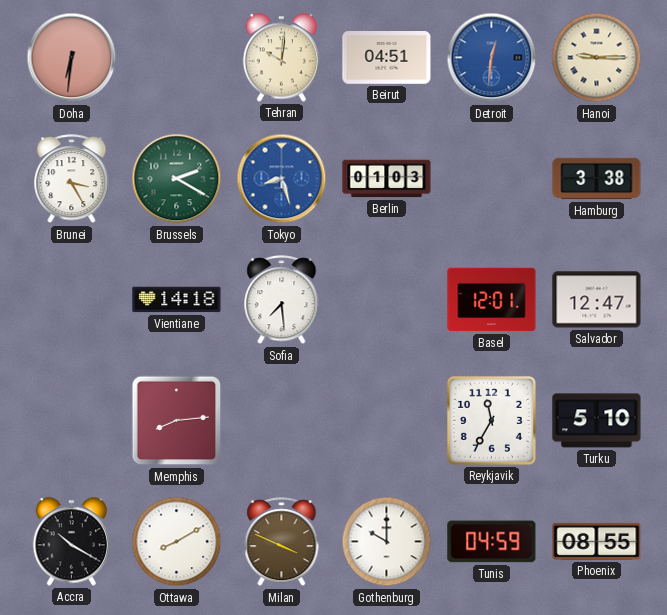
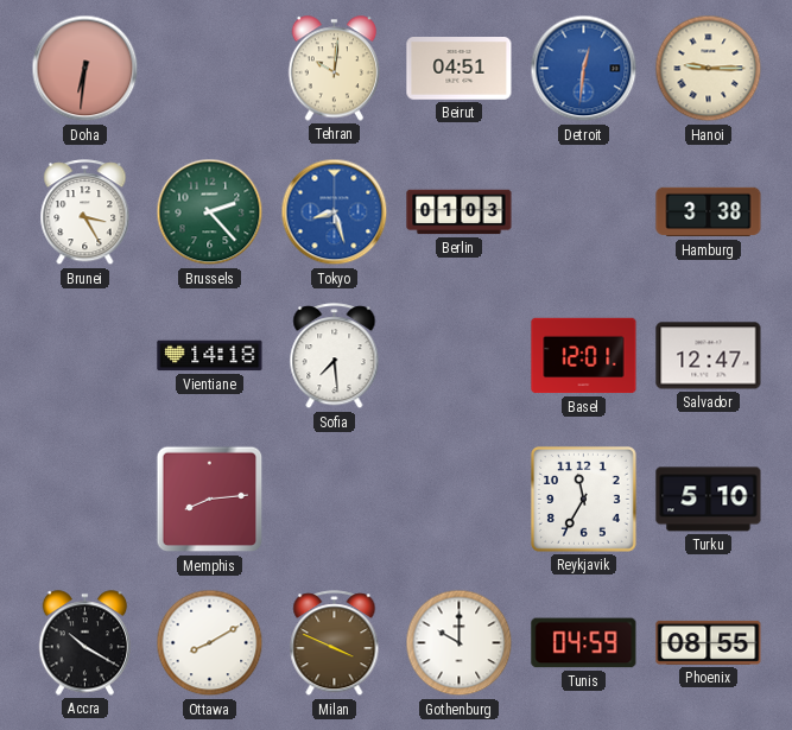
Brussels: 2:20 -> 2:23 (210, 212)
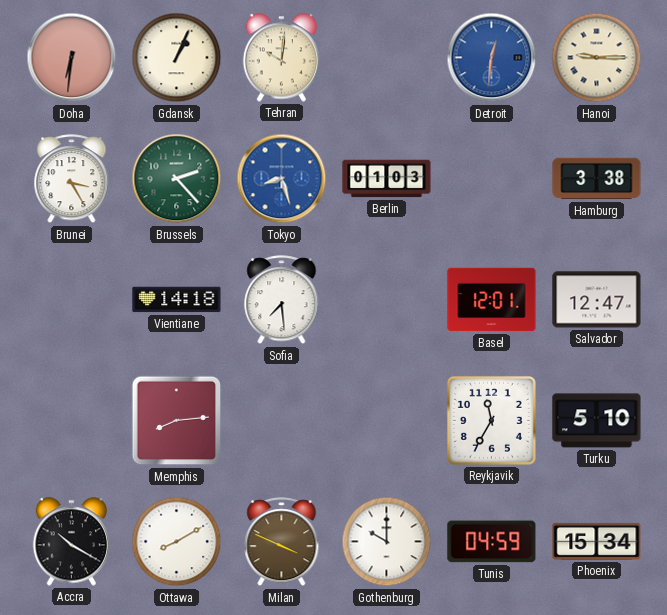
Gdansk: none -> 1:04 (177, 58)
Beirut: 04:51 -> none (460, 69)
Phoenix: 08:55 -> 15:34 (597, 541)
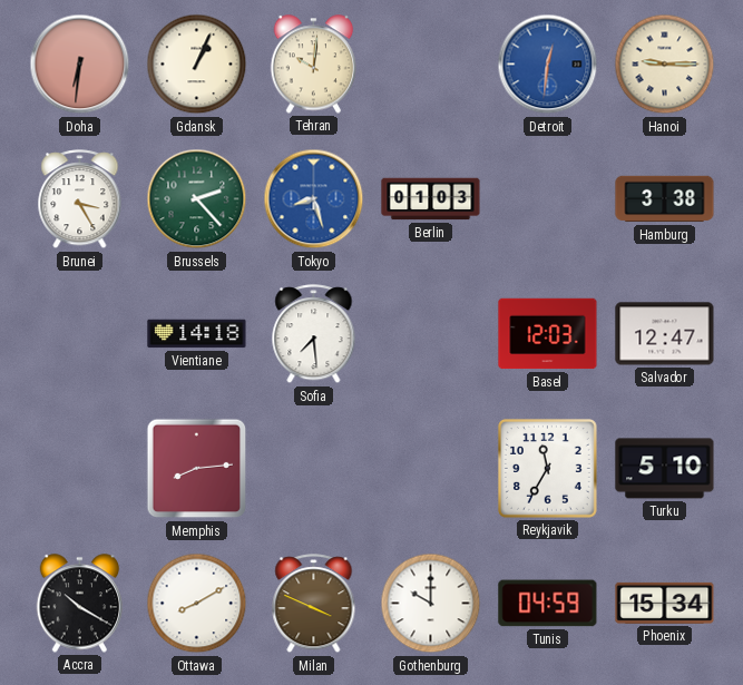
Basel: 12:01 -> 12:03 (548, 334)
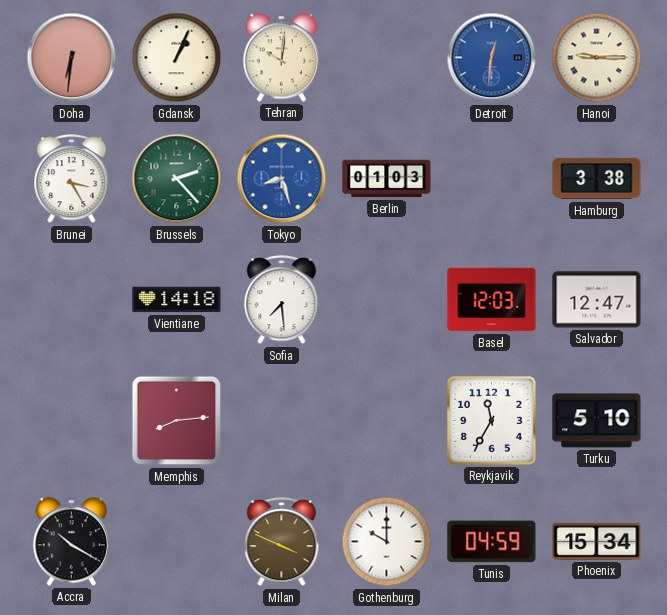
Ottawa: 8:10 -> none (197, 604)
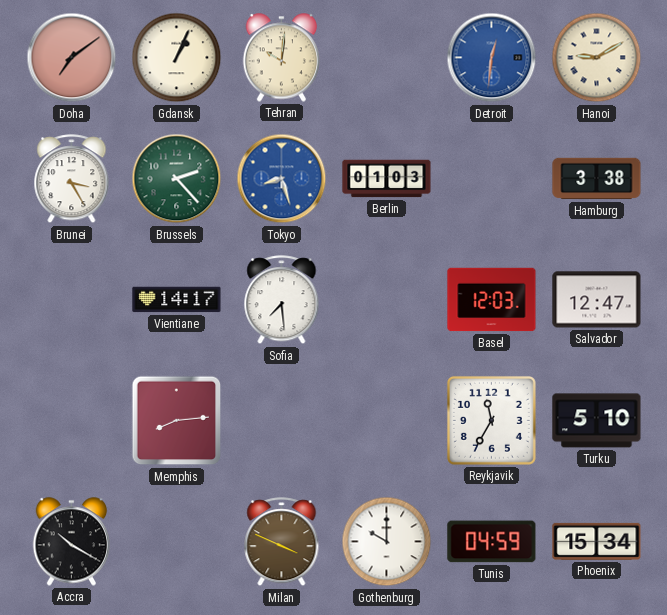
Doha: 6:31 -> 7:09 (72, 58)
Hanoi: 9:15 -> 9:10 (597, 58)
Vientiane: 14:18 -> 14:17 (177, 300)
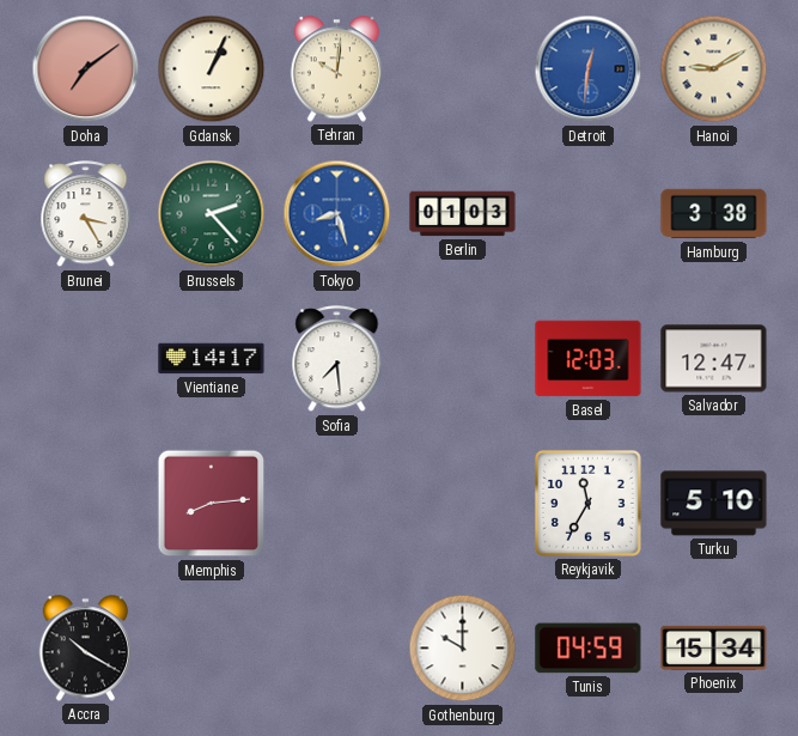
Milan: 3:49 -> none (282, 542)
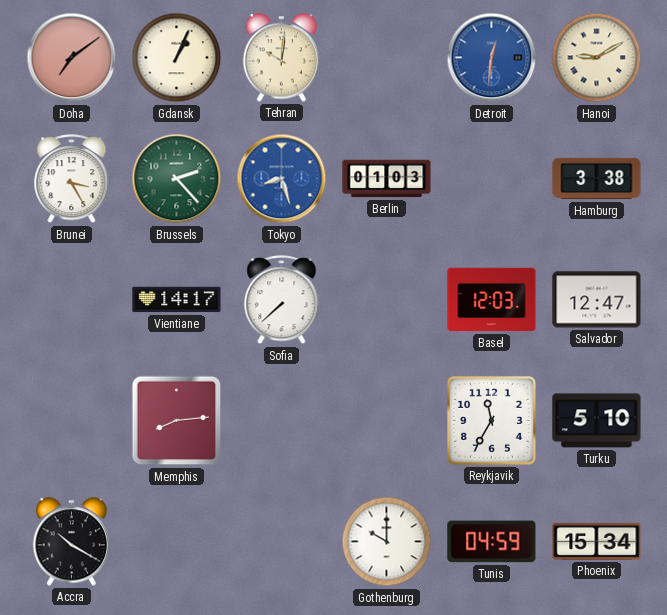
Sofia: 7:29 -> 7:38 (282, 300)
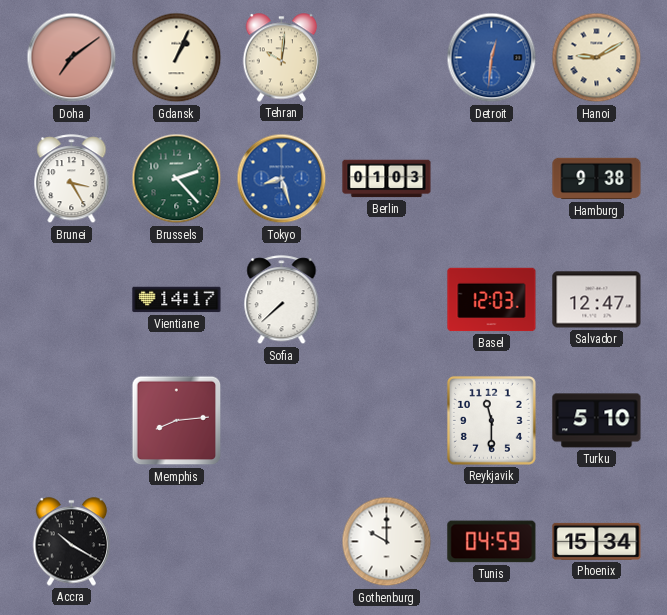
Hamburg: 3:38 -> 9:38 (597, 179)
Reykjavik: 11:35 -> 11:30 (491, 420)
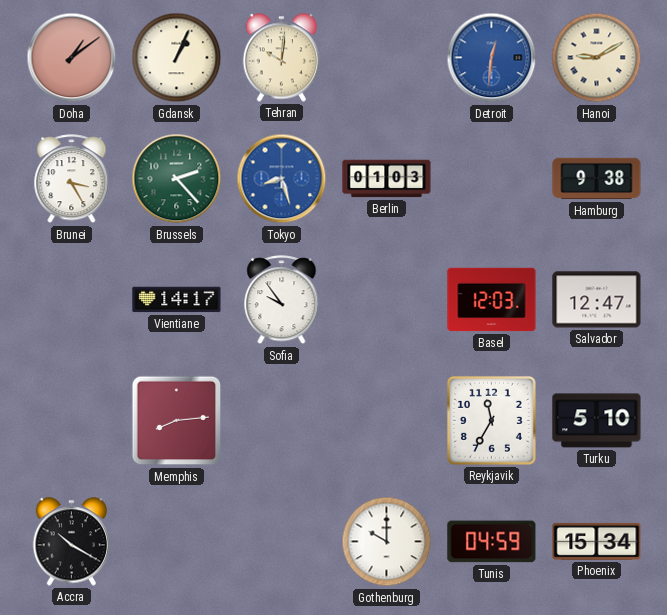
Doha: 7:09 -> 1:09 (72, 58)
Sofia: 7:38 -> 9:54 (282, 300)
Reykjavik: 11:30 -> 11:35 (491, 420)
